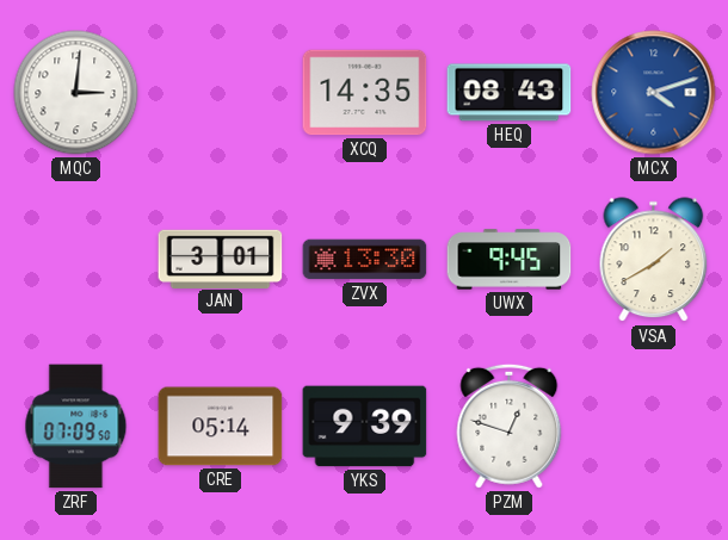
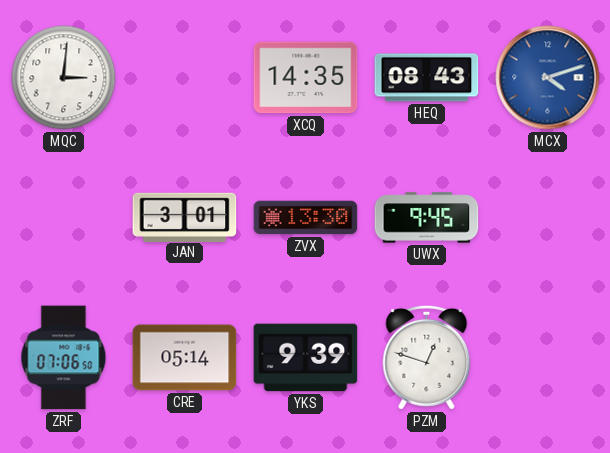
VSA: 1:40 -> none (654, 260)
ZRF: 07:09 -> 07:06 (64, 358)
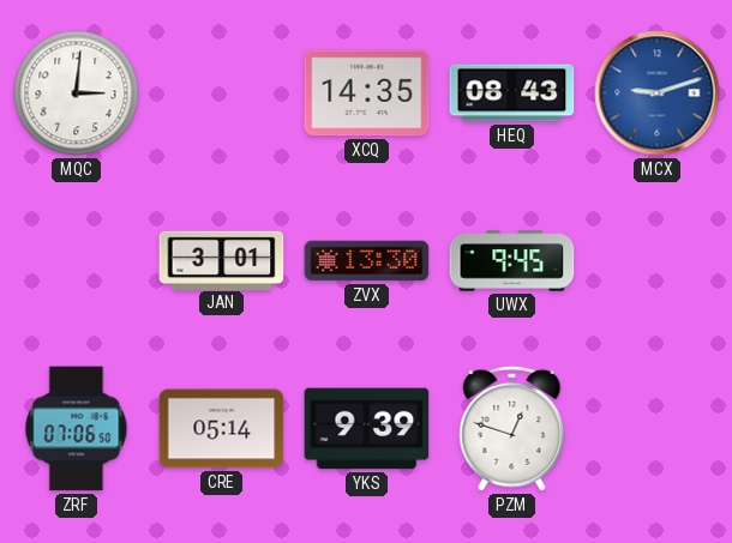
MCX: 4:12 -> 9:12 (658, 93)
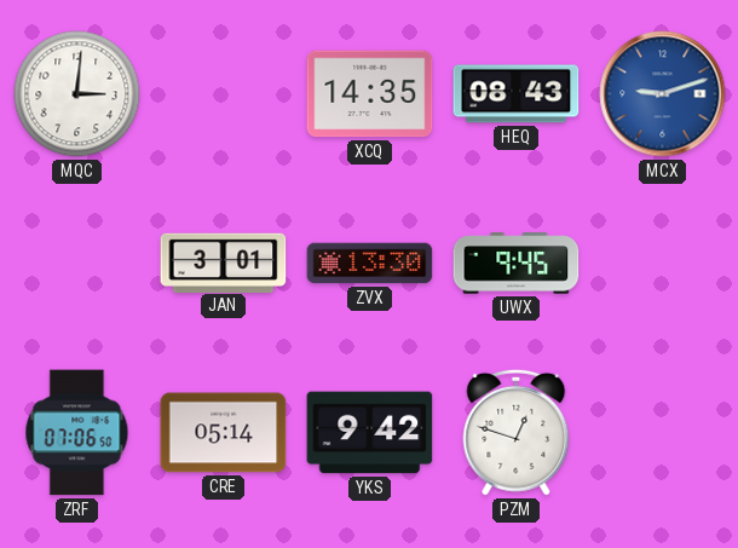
YKS: 9:39 -> 9:42 (370, 433)
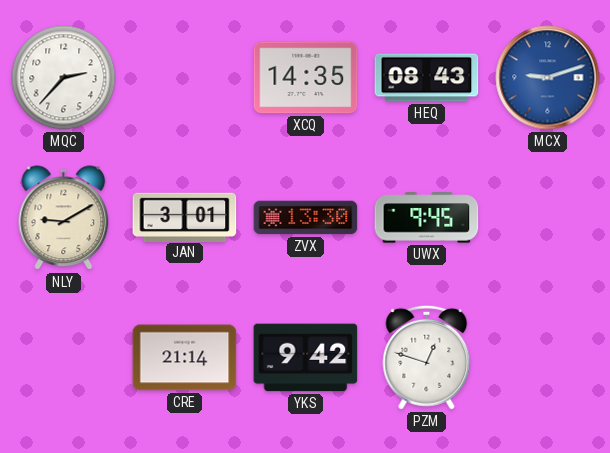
MQC: 3:01 -> 2:37 (64, 78)
NLY: none -> 9:10 (64, 218)
ZRF: 07:06 -> none (77, 433)
CRE: 05:14 -> 21:14 (185, 358)
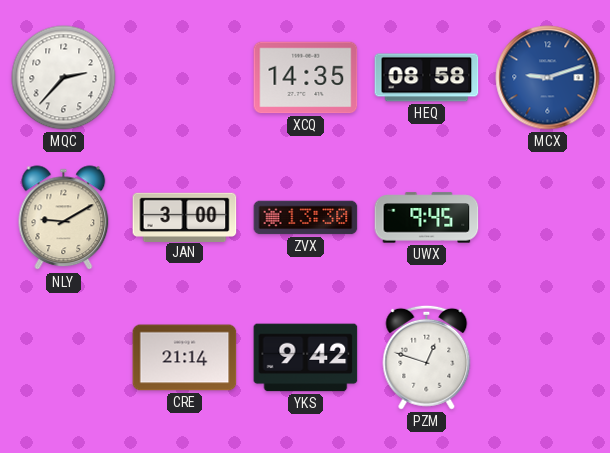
HEQ: 08:43 -> 08:58 (427, 78)
JAN: 3:01 -> 3:00 (185, 217)
